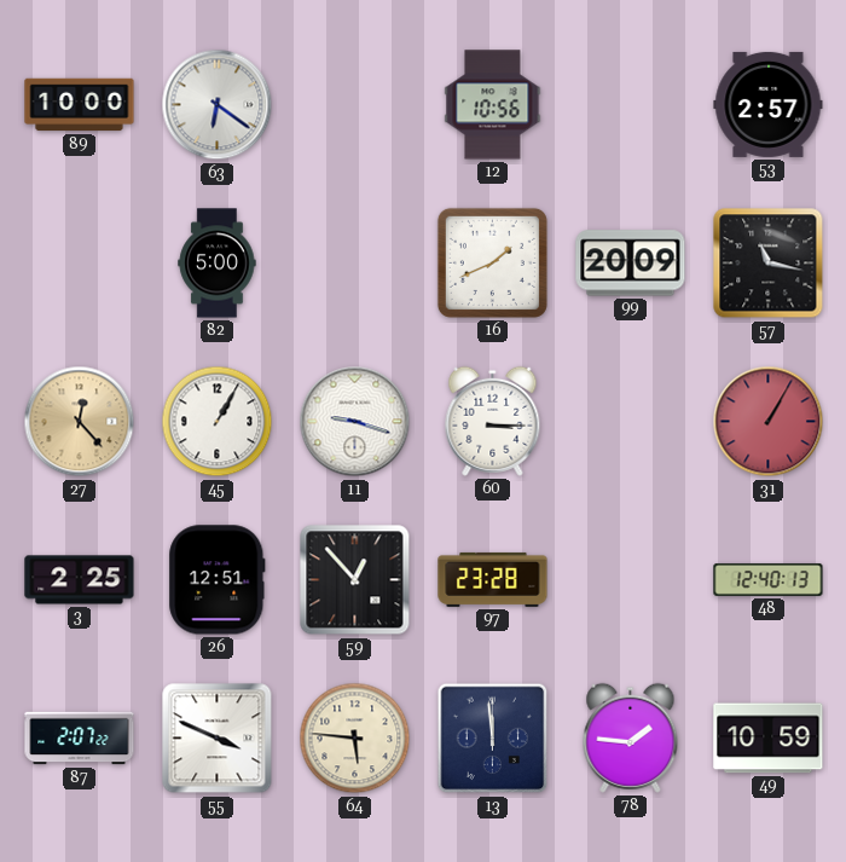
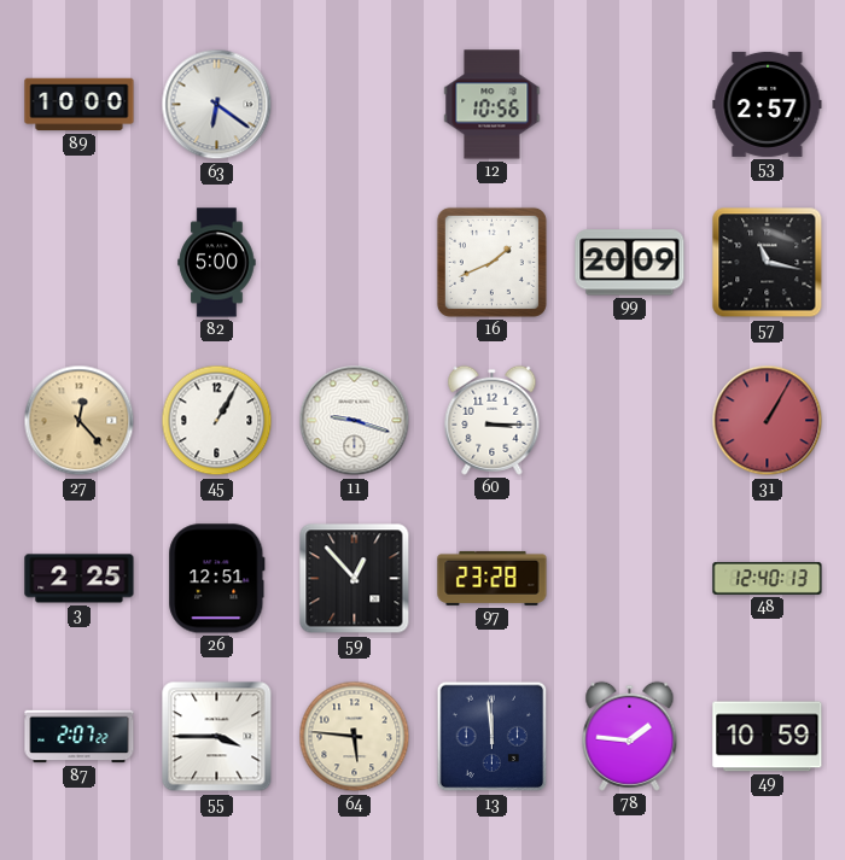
55: 3:49 -> 3:45 (217, 737)
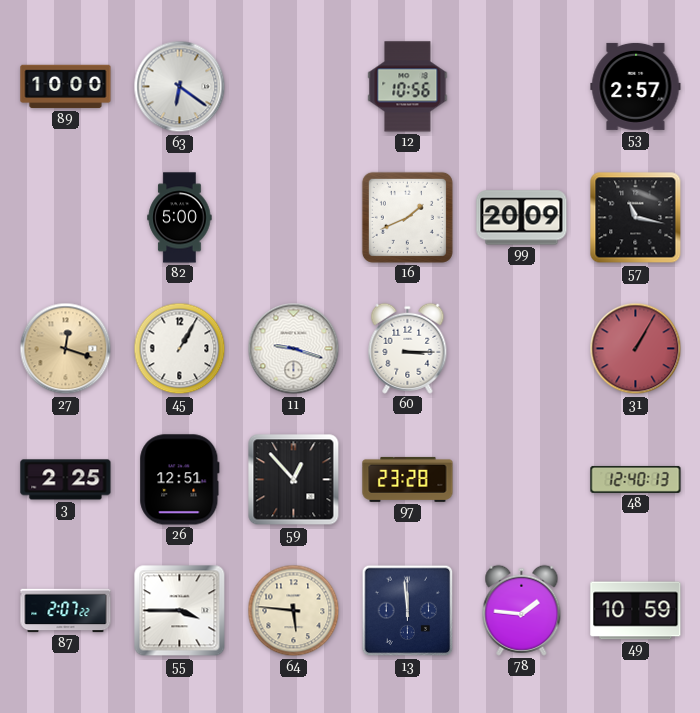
27: 12:23 -> 12:18 (66, 349)
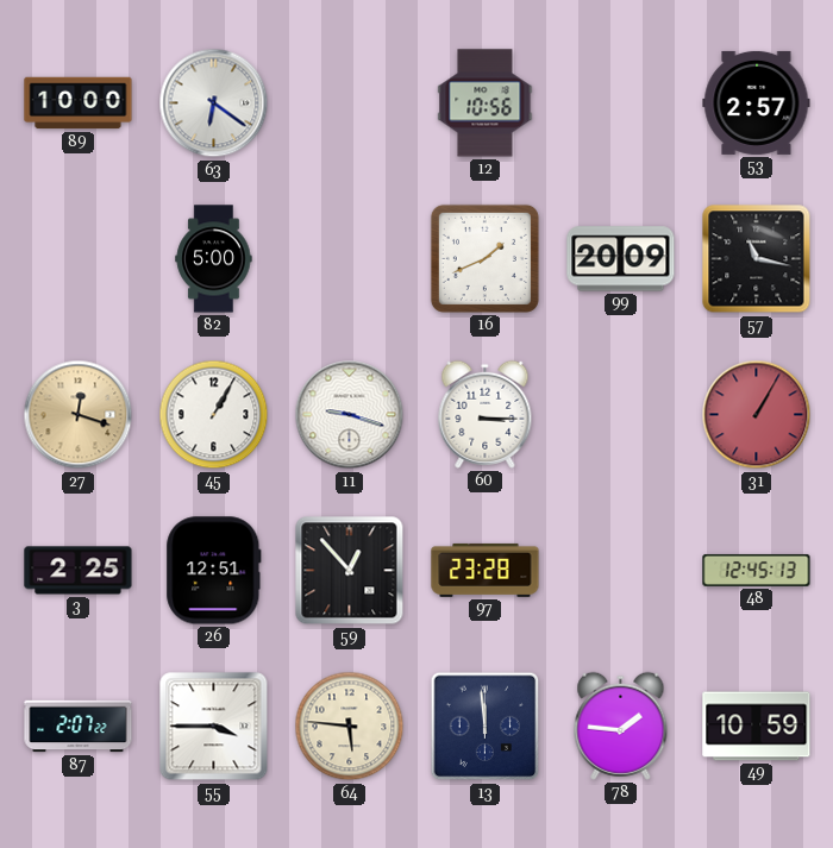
48: 12:40 -> 12:45 (757, 570)
